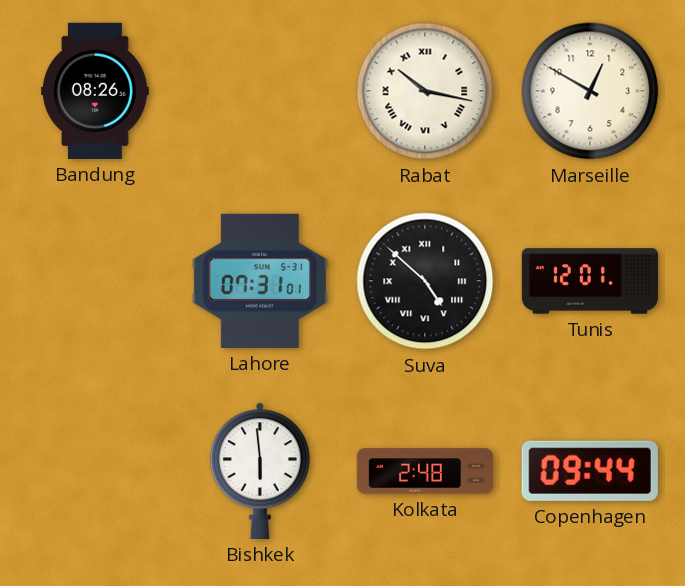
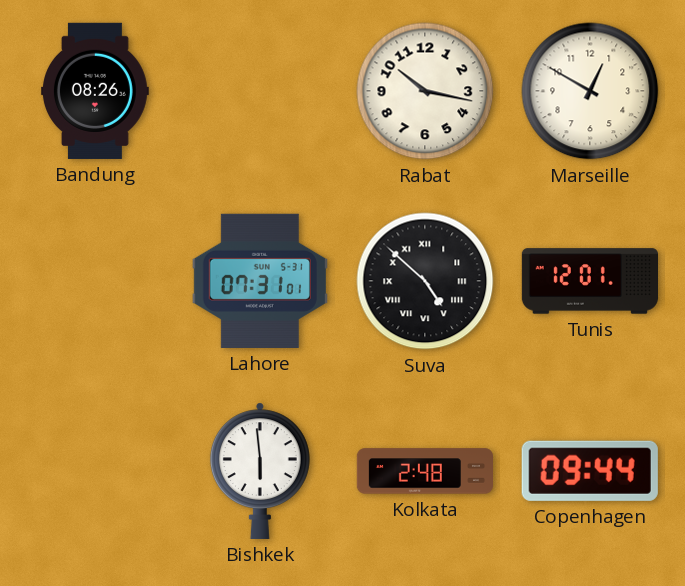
Rabat numerals: Roman -> Arabic (425, 91)
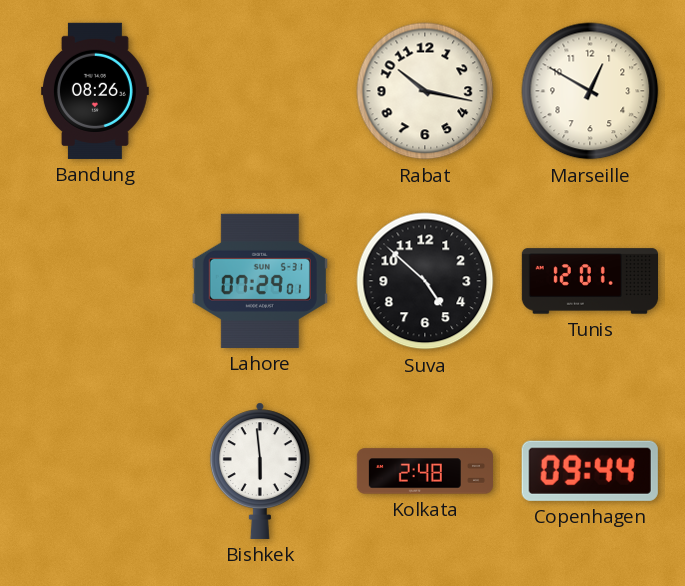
Lahore: 07:31 -> 07:29 (260, 281)
Suva numerals: Roman -> Arabic (425, 281)
